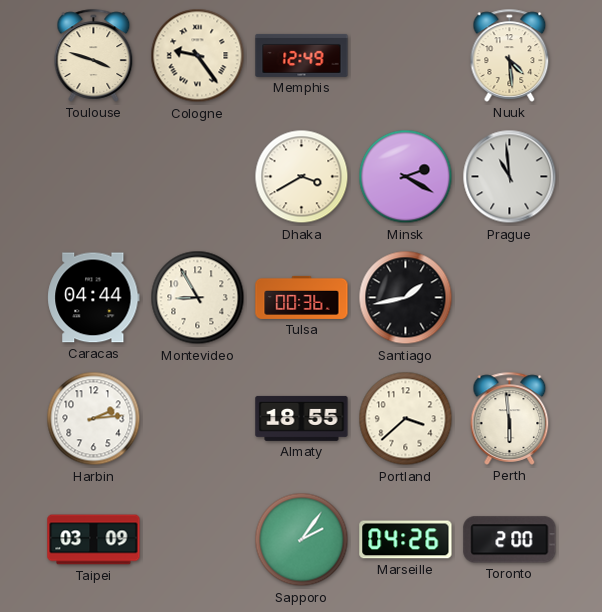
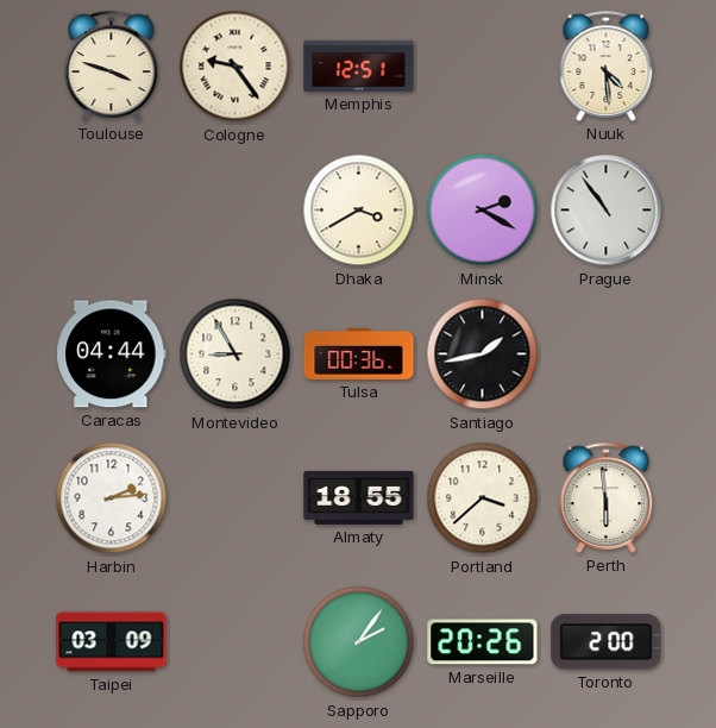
Memphis: 12:49 -> 12:51 (359, 65)
Prague: 10:59 -> 10:54 (607, 211)
Marseille: 04:26 -> 20:26 (483, 642)
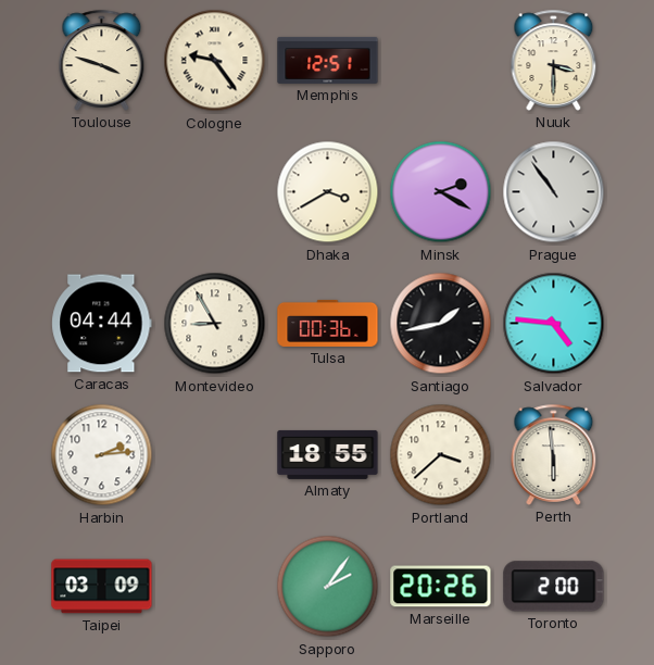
Nuuk: 4:29 -> 3:30 (554, 60)
Salvador: none -> 4:46 (554, 324)
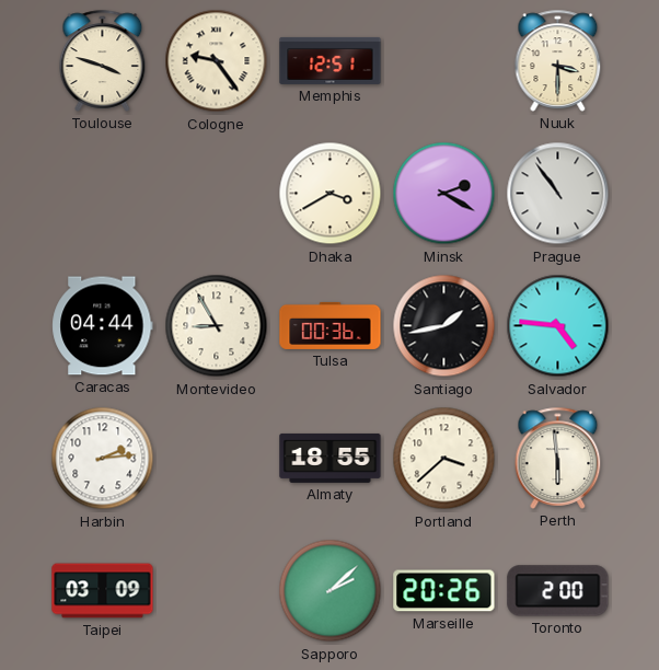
Sapporo: 2:06 -> 2:08 (331, 591)
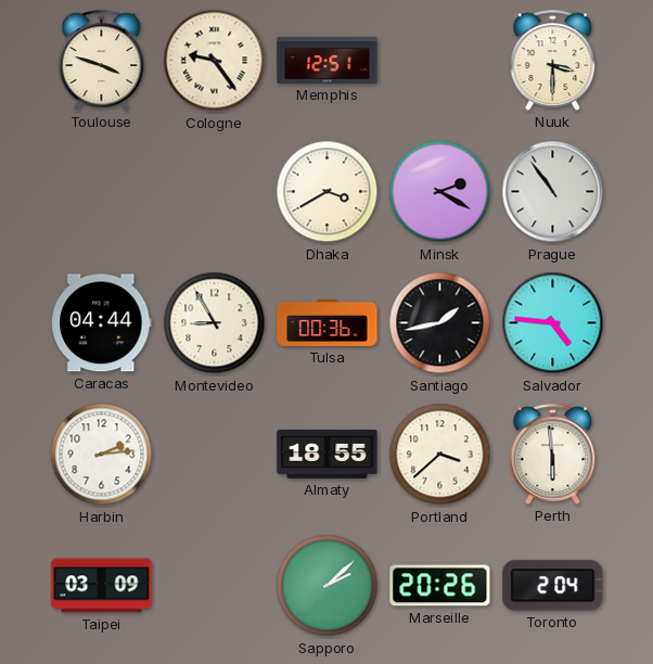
Toronto: 2:00 -> 2:04 (553, 586)
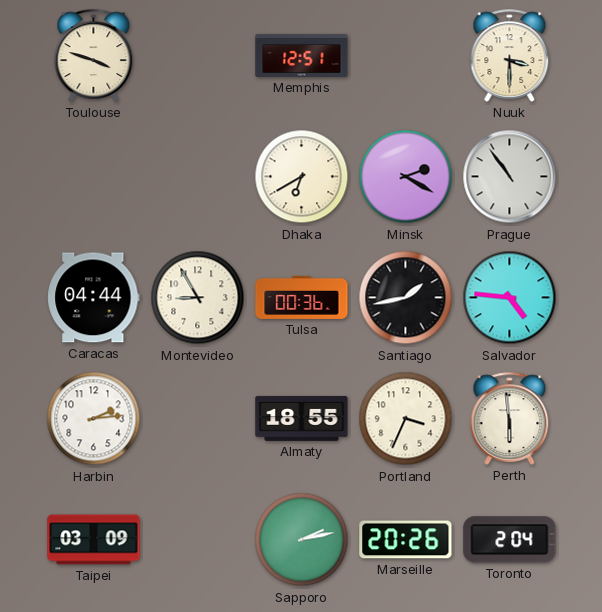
Cologne: 9:24 -> none (215, 61)
Dhaka: 3:40 -> 6:40 (302, 177)
Portland: 3:38 -> 3:34 (406, 419)
Sapporo: 2:08 -> 2:13 (302, 540)
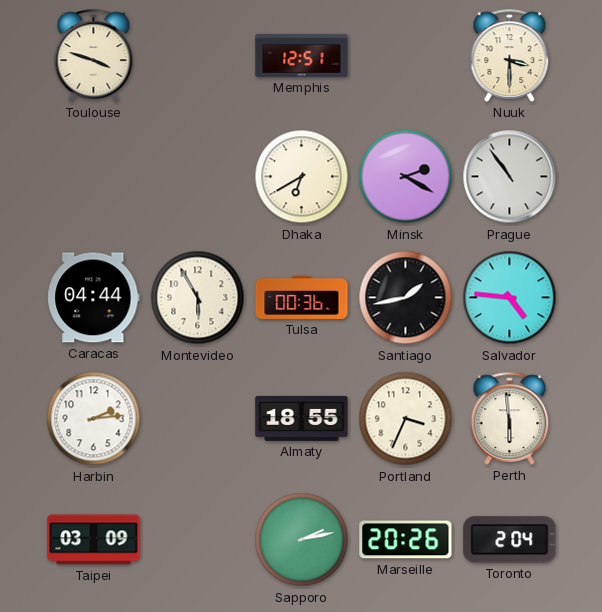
Montevideo: 8:55 -> 5:55 (198, 298)
